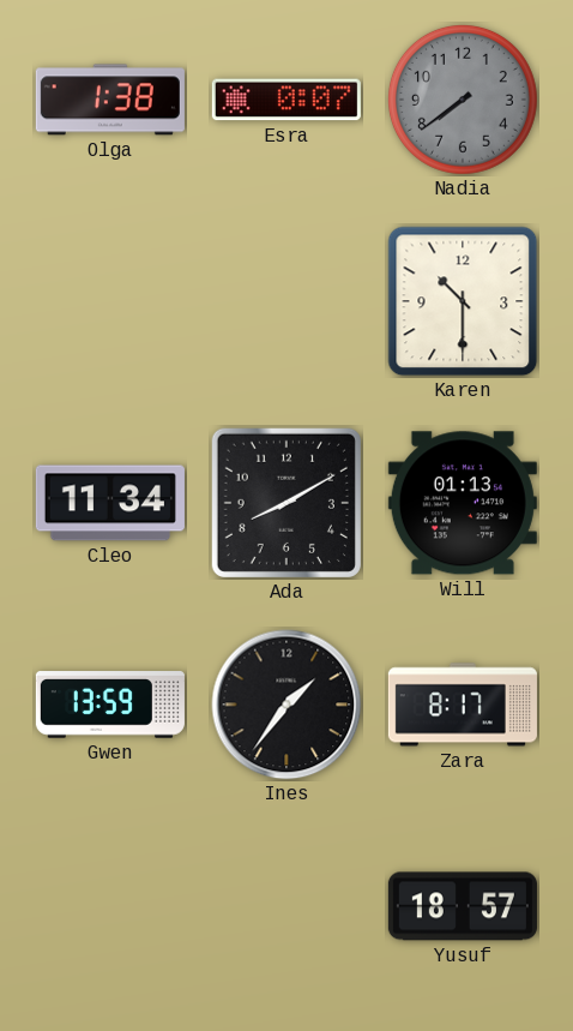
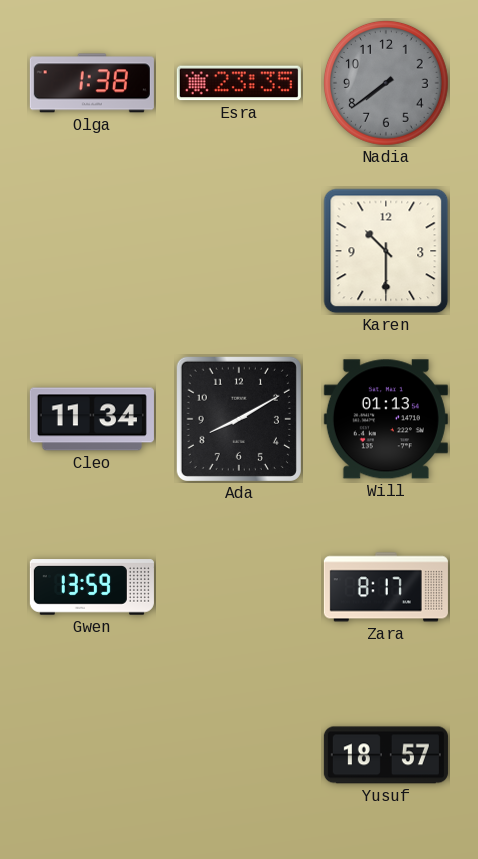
Esra: 0:07 -> 23:35 (239, 83)
Ines: 1:36 -> none (286, 705)
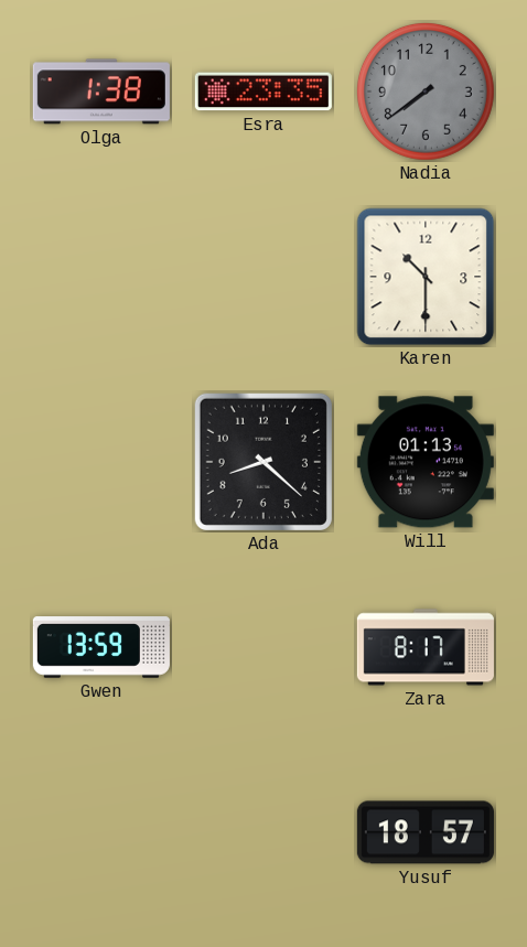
Cleo: 11:34 -> none (92, 419)
Ada: 8:10 -> 8:22 (263, 462)
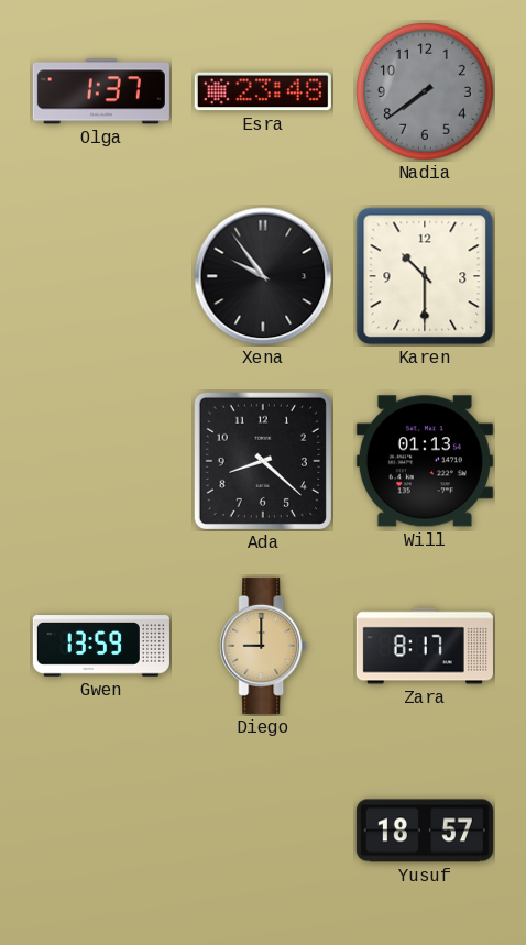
Olga: 1:38 -> 1:37 (101, 91)
Esra: 23:35 -> 23:48 (263, 91)
Xena: none -> 9:54 (263, 276)
Diego: none -> 9:00 (263, 646)
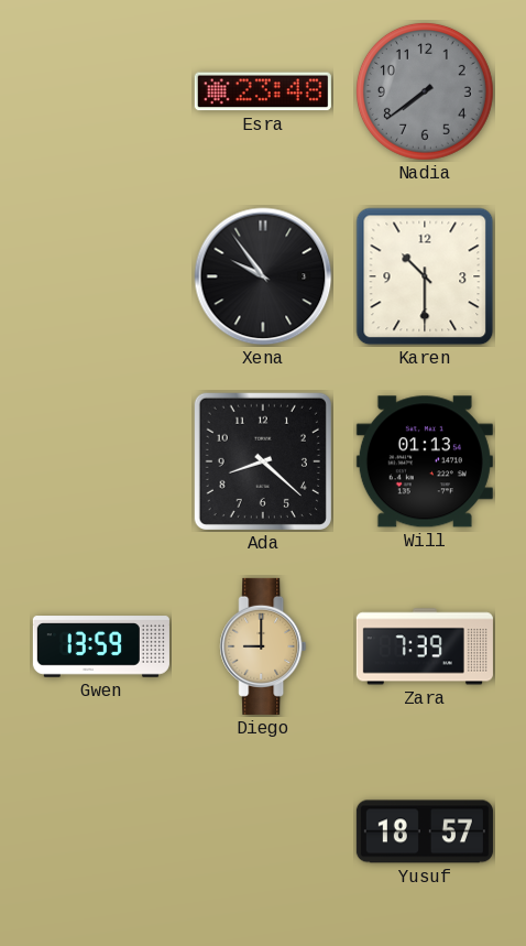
Olga: 1:37 -> none (101, 91)
Zara: 8:17 -> 7:39 (425, 646)
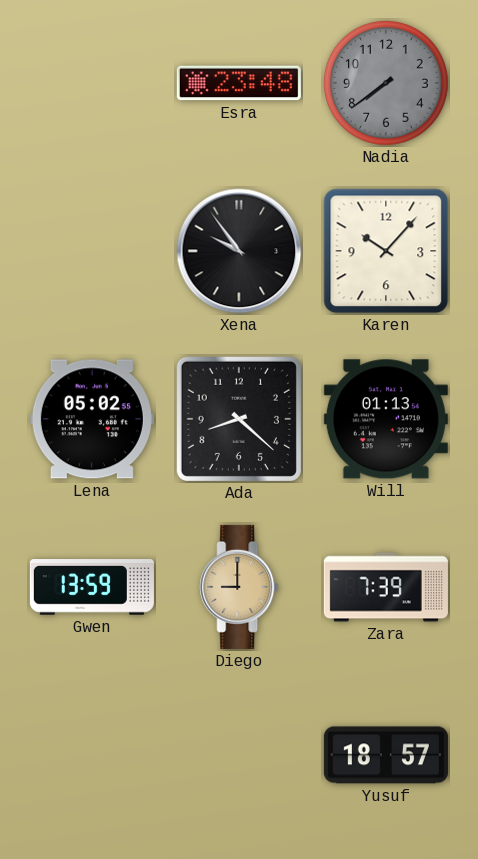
Karen: 10:30 -> 10:07 (386, 251)
Lena: none -> 05:02 (92, 419)
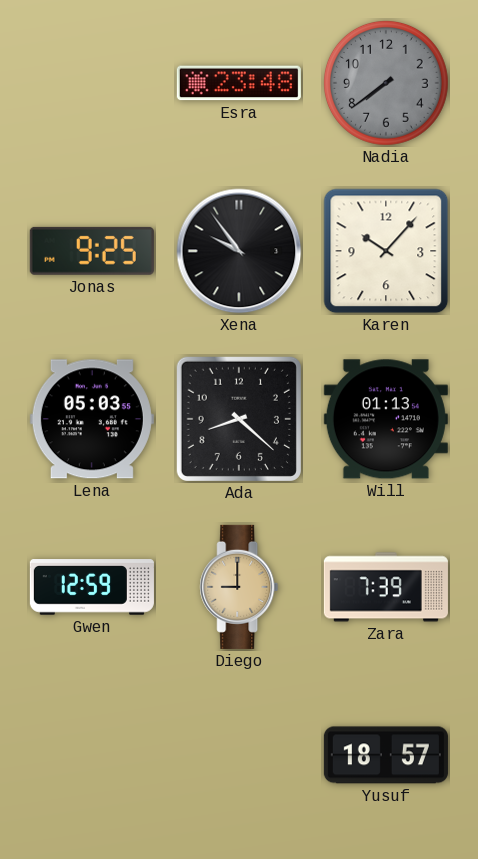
Jonas: none -> 9:25 (92, 251)
Lena: 05:02 -> 05:03 (92, 419)
Gwen: 13:59 -> 12:59 (92, 587)
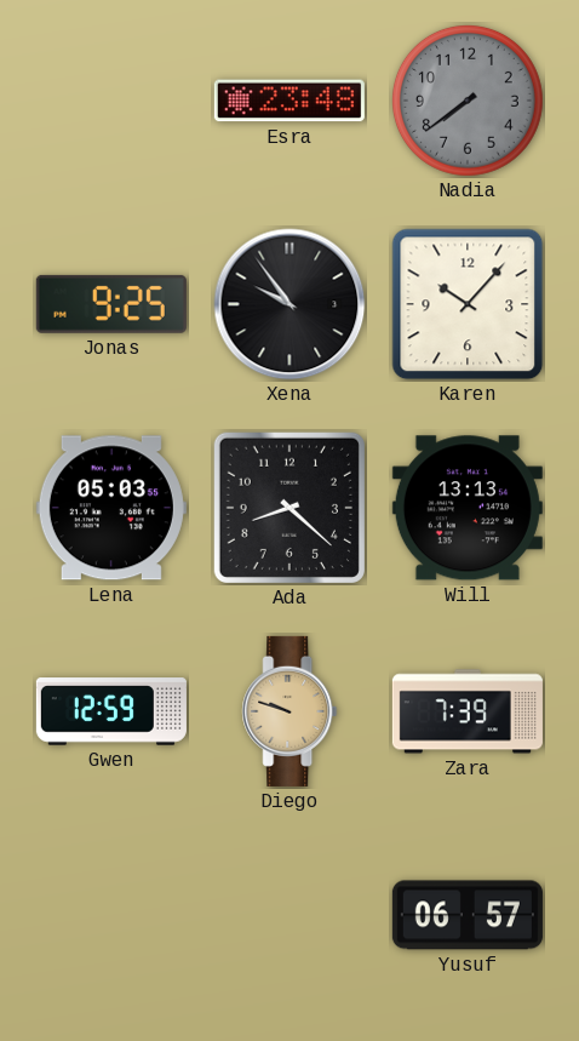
Will: 01:13 -> 13:13 (468, 508)
Diego: 9:00 -> 9:48 (289, 711)
Yusuf: 18:57 -> 06:57 (468, 915)
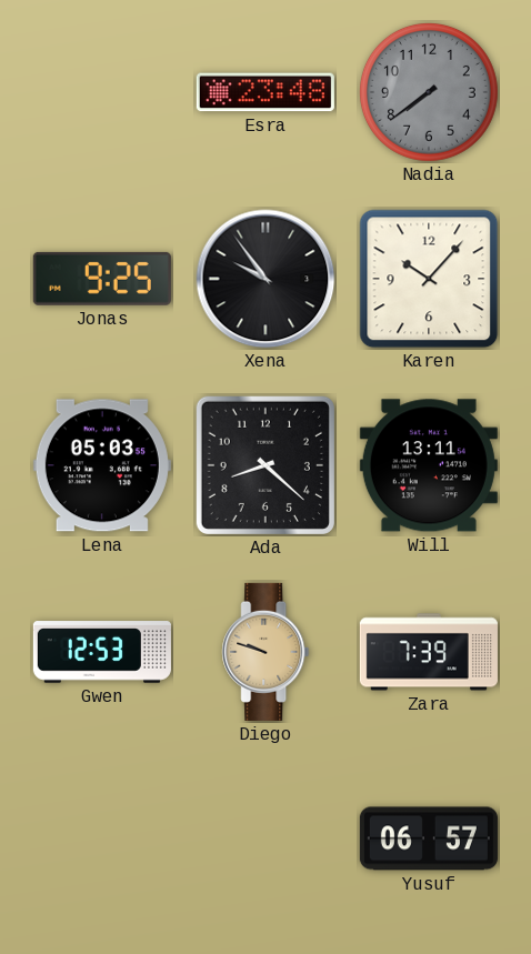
Will: 13:13 -> 13:11 (429, 465)
Gwen: 12:59 -> 12:53 (102, 652)
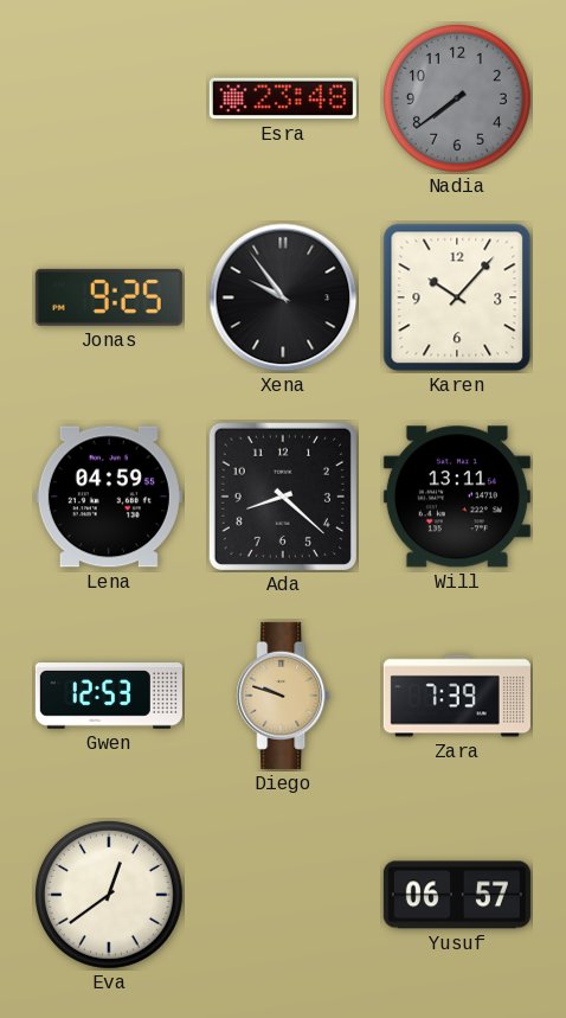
Lena: 05:03 -> 04:59 (109, 497)
Eva: none -> 12:39 (109, 895)
